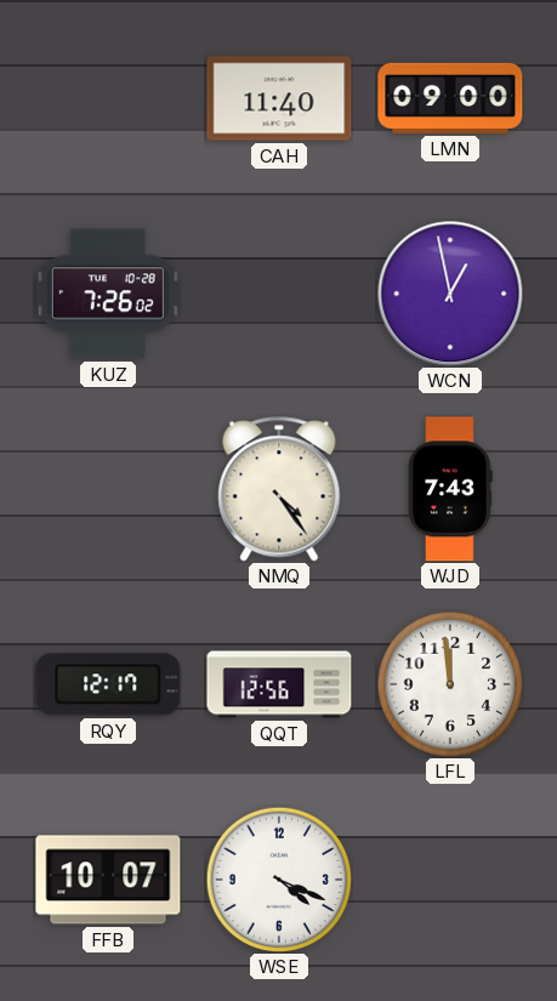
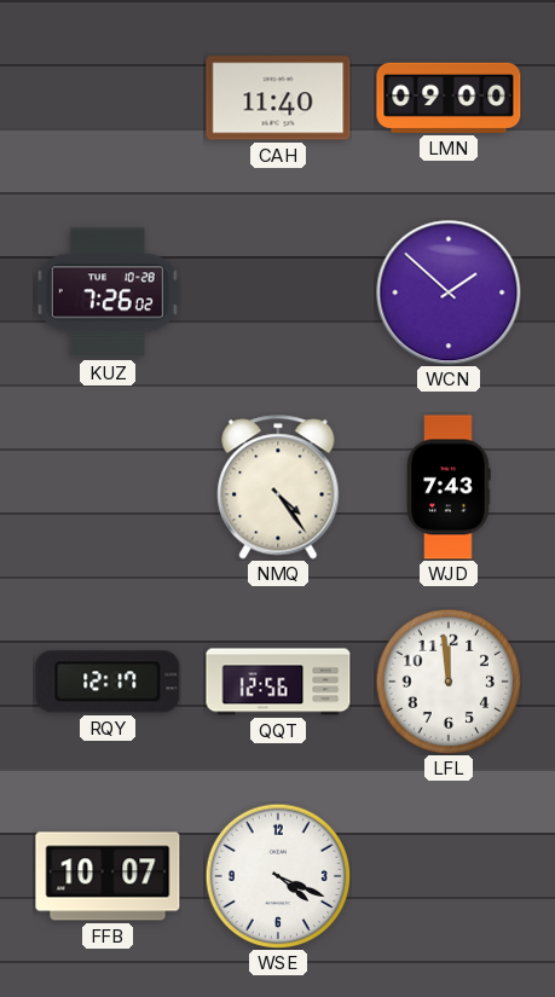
WCN: 12:58 -> 1:52 (449, 292)
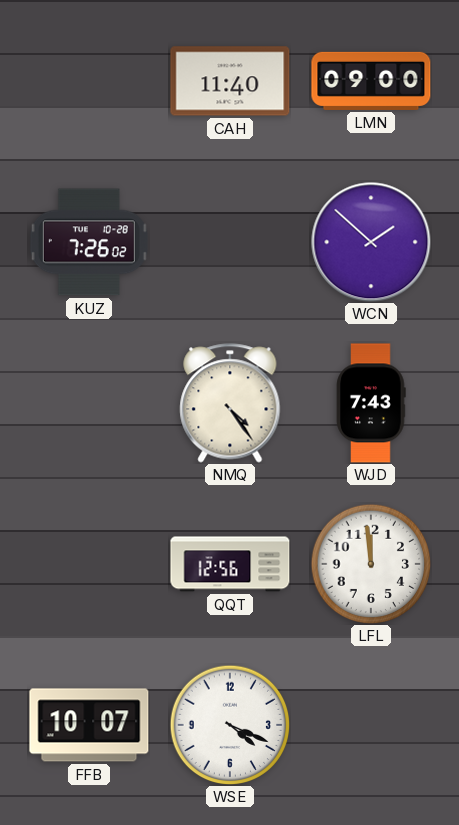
RQY: 12:17 -> none (108, 682)
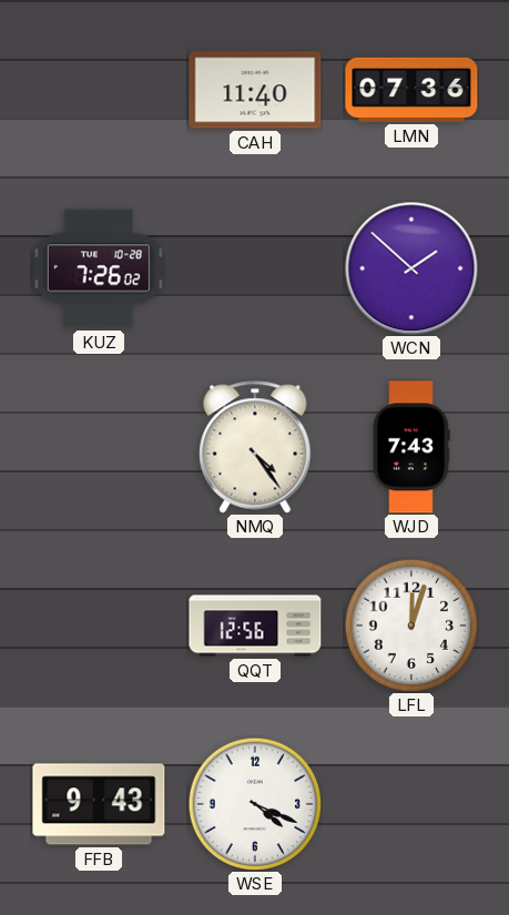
LMN: 09:00 -> 07:36 (411, 90)
LFL: 11:59 -> 12:03 (411, 626)
FFB: 10:07 -> 9:43 (99, 804)
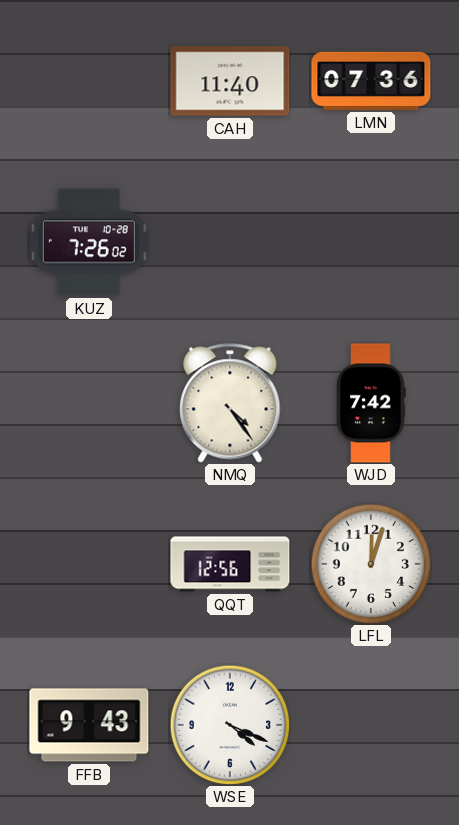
WCN: 1:52 -> none (411, 268)
WJD: 7:43 -> 7:42 (371, 403)
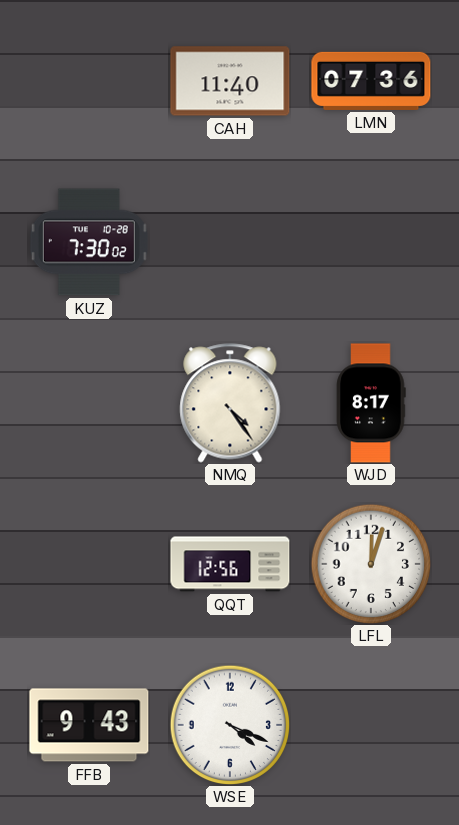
KUZ: 7:26 -> 7:30 (89, 242)
WJD: 7:42 -> 8:17 (371, 403)
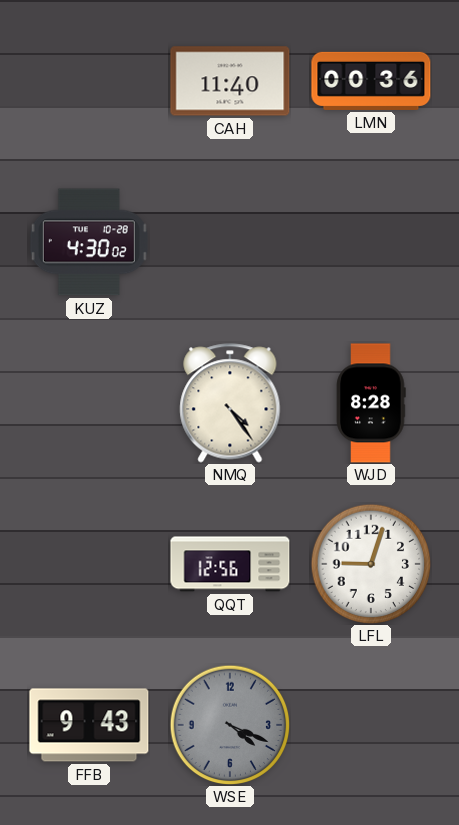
LMN: 07:36 -> 00:36 (371, 81)
KUZ: 7:30 -> 4:30 (89, 242)
WJD: 8:17 -> 8:28 (371, 403)
LFL: 12:03 -> 9:03 (371, 564)
WSE dial: white -> grey (230, 725)
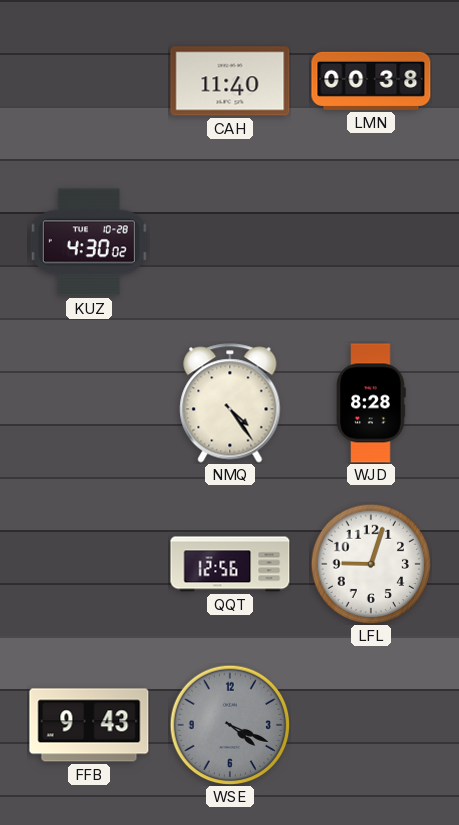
LMN: 00:36 -> 00:38 (371, 81)
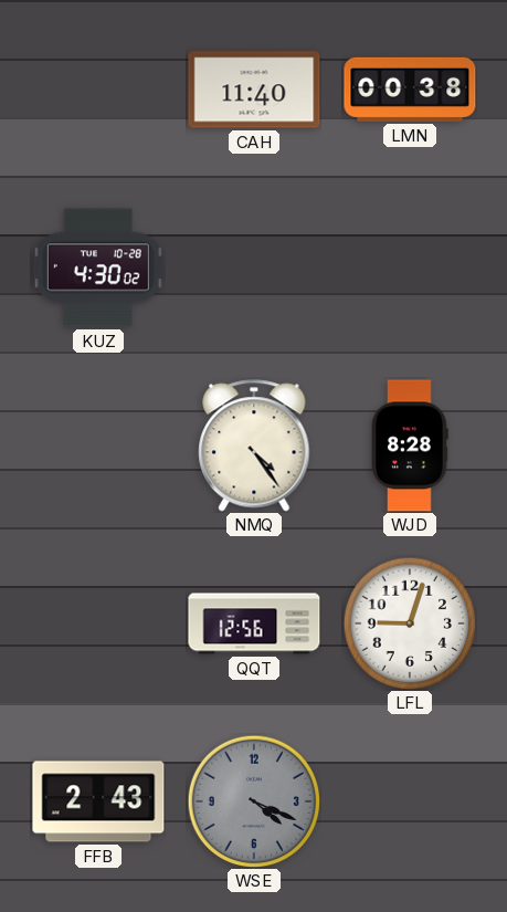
FFB: 9:43 -> 2:43 (98, 801)
